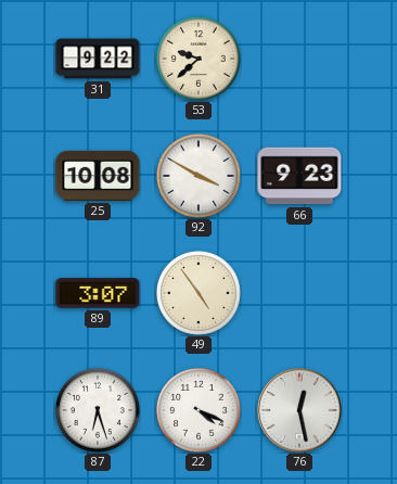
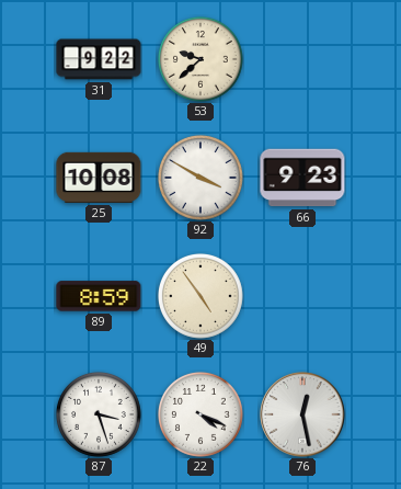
89: 3:07 -> 8:59 (99, 296)
87: 6:27 -> 3:27 (99, 414)
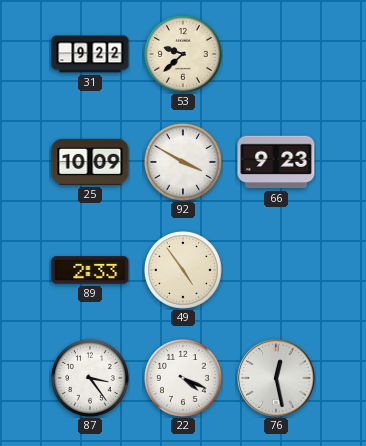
25: 10:08 -> 10:09 (90, 162)
89: 8:59 -> 2:33 (90, 270)
87: 3:27 -> 3:24 (90, 378)
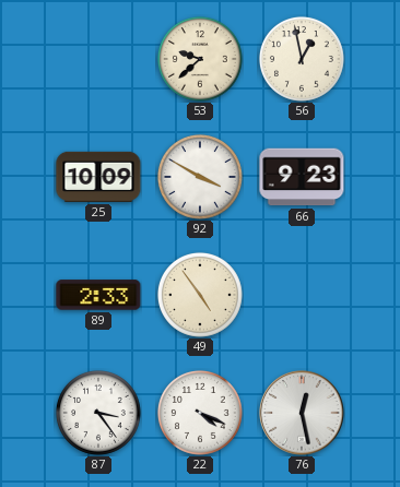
31: 9:22 -> none (90, 54)
56: none -> 12:58 (302, 59)
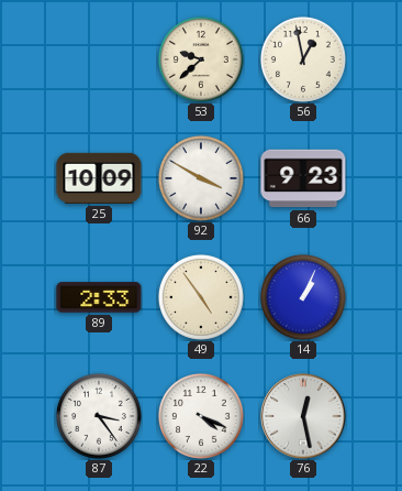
14: none -> 1:04 (303, 297)
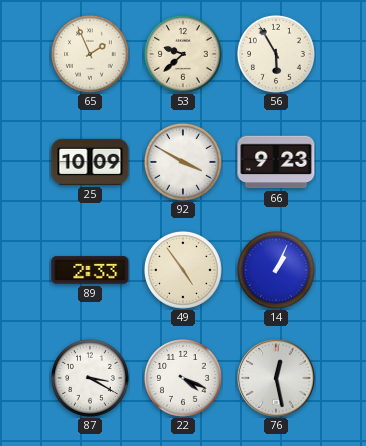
65: none -> 1:56 (90, 54)
56: 12:58 -> 5:55 (276, 54)
87: 3:24 -> 3:20 (90, 378)
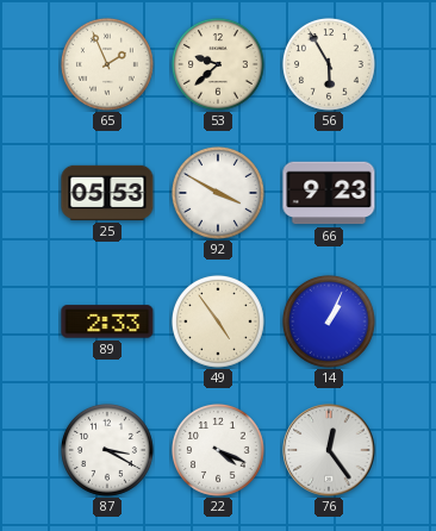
25: 10:09 -> 05:53 (107, 193)
76: 12:28 -> 12:24 (329, 450)
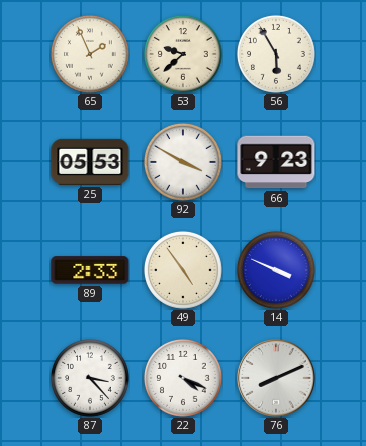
14: 1:04 -> 3:49 (276, 270)
87: 3:20 -> 3:23 (90, 378)
76: 12:24 -> 8:11 (276, 378)
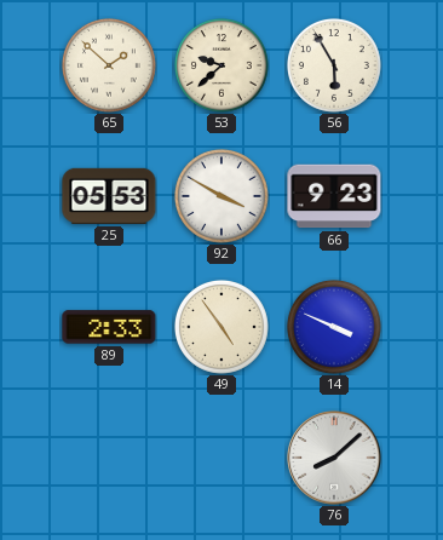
65: 1:56 -> 1:52 (109, 65)
87: 3:23 -> none (90, 378)
22: 4:19 -> none (183, 378)
76: 8:11 -> 8:08 (334, 458)
